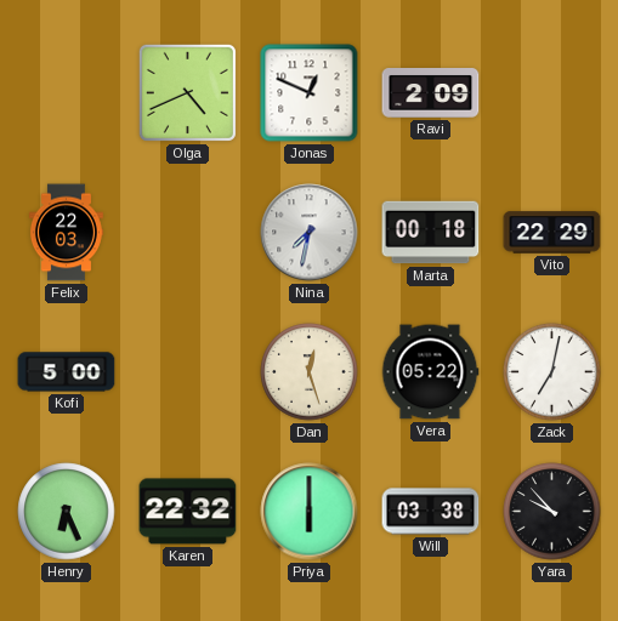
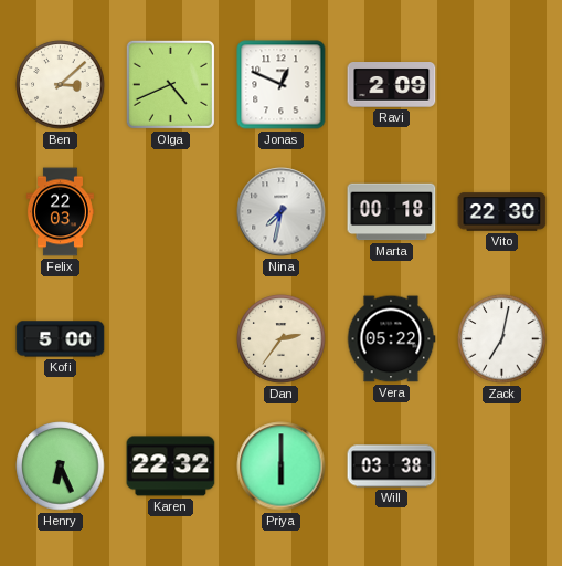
Ben: none -> 3:08 (61, 85)
Vito: 22:29 -> 22:30 (502, 212)
Dan: 12:27 -> 2:36 (282, 339)
Yara: 9:53 -> none (552, 512)
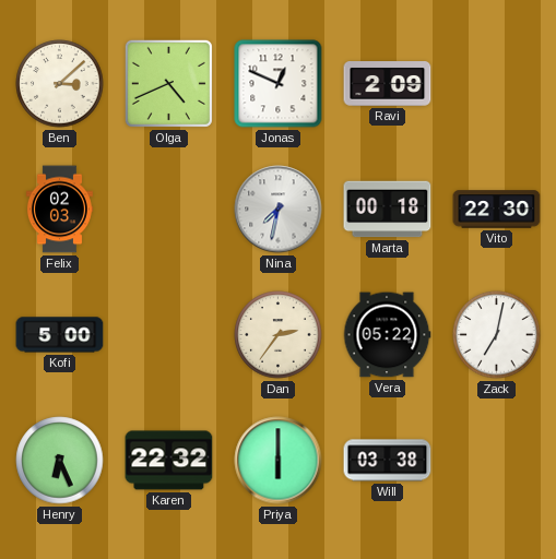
Felix: 22:03 -> 02:03 (59, 210)
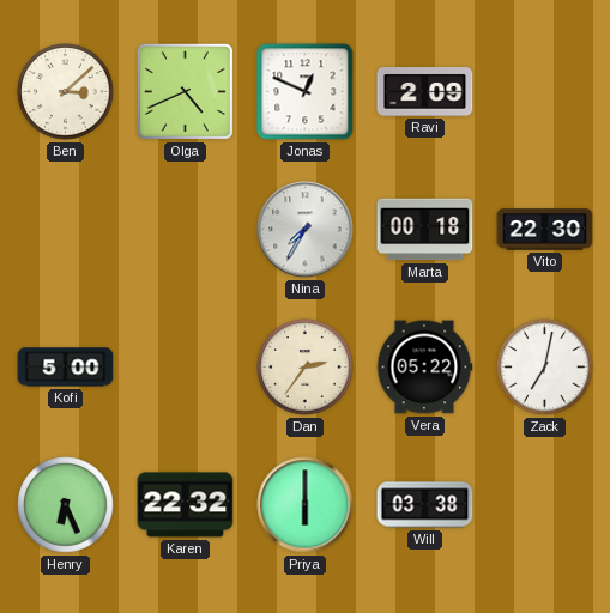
Felix: 02:03 -> none (59, 210)
Nina: 7:32 -> 7:35 (306, 230)
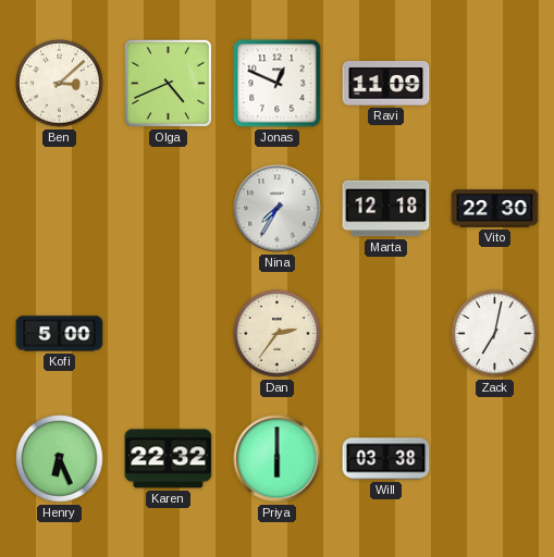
Ravi: 2:09 -> 11:09 (386, 84)
Marta: 00:18 -> 12:18 (386, 209)
Vera: 05:22 -> none (424, 368)
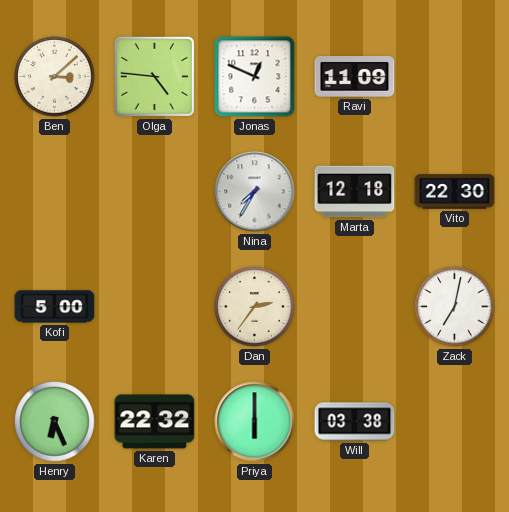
Olga: 4:41 -> 4:46 (154, 76)
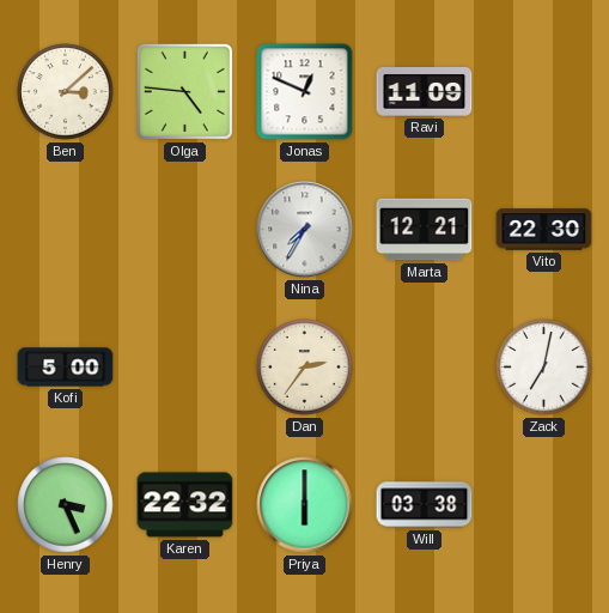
Marta: 12:18 -> 12:21 (425, 230)
Henry: 6:26 -> 3:26 (66, 505)
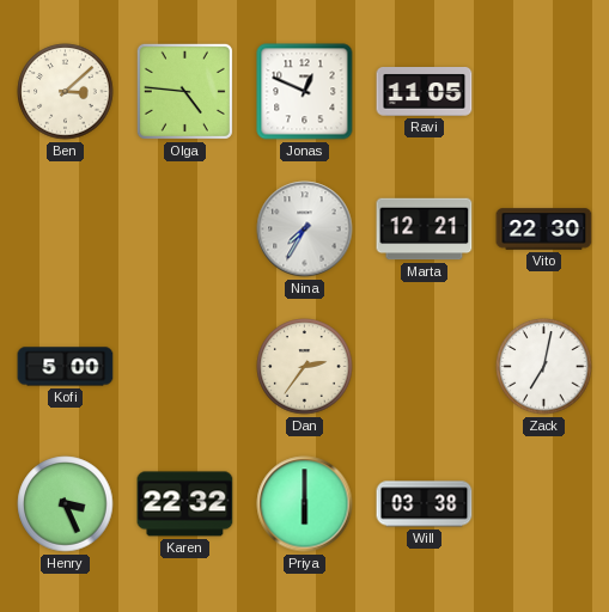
Ravi: 11:09 -> 11:05 (425, 92)
